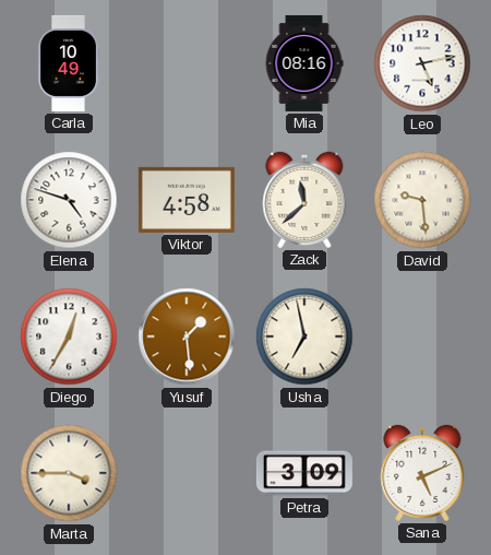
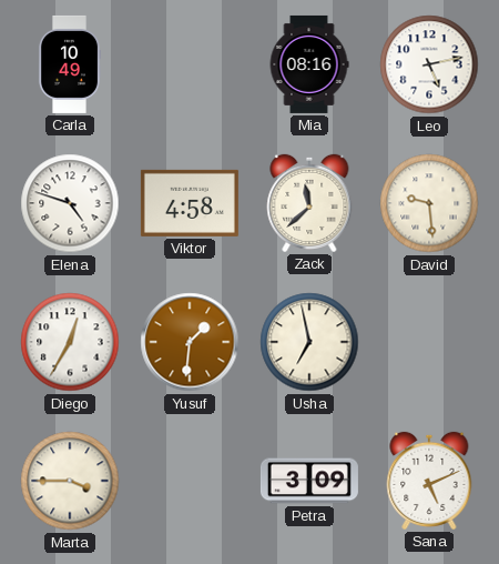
Yusuf: 1:29 -> 1:31 (190, 342)
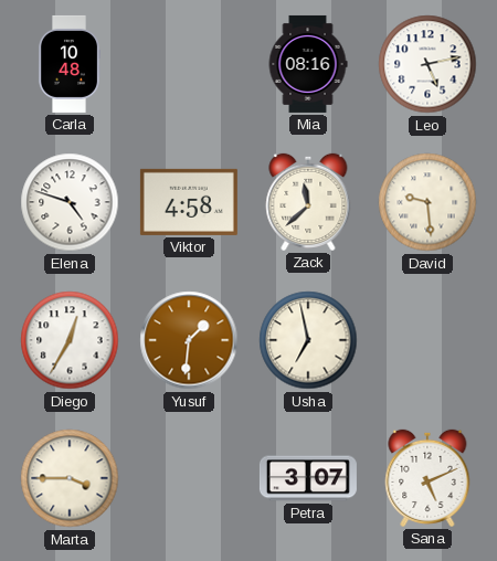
Carla: 10:49 -> 10:48 (68, 64)
Petra: 3:09 -> 3:07 (308, 478)
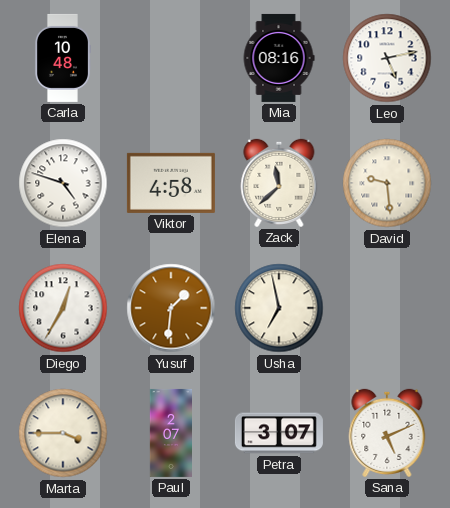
Paul: none -> 2:07 (170, 433)
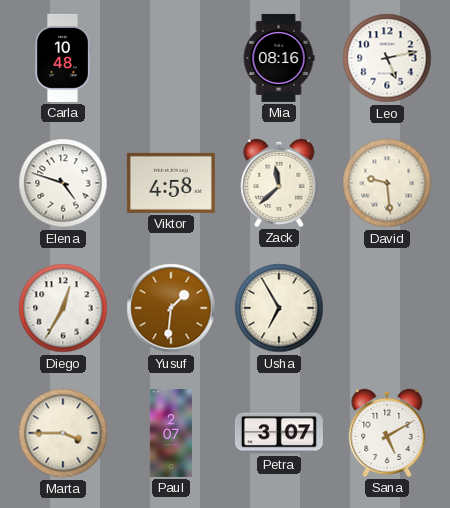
Usha: 6:58 -> 6:55 (279, 308)
Sana: 5:11 -> 5:10 (387, 433)
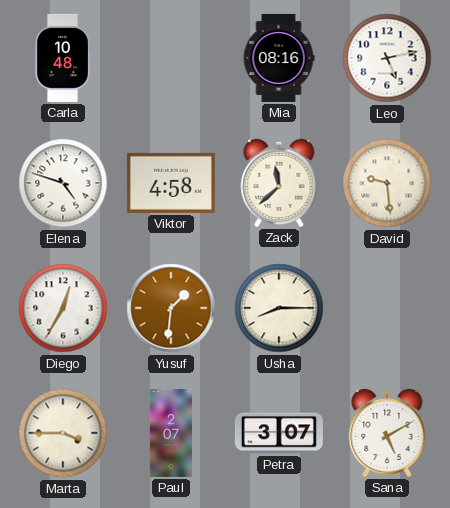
Usha: 6:55 -> 8:15 (279, 308)
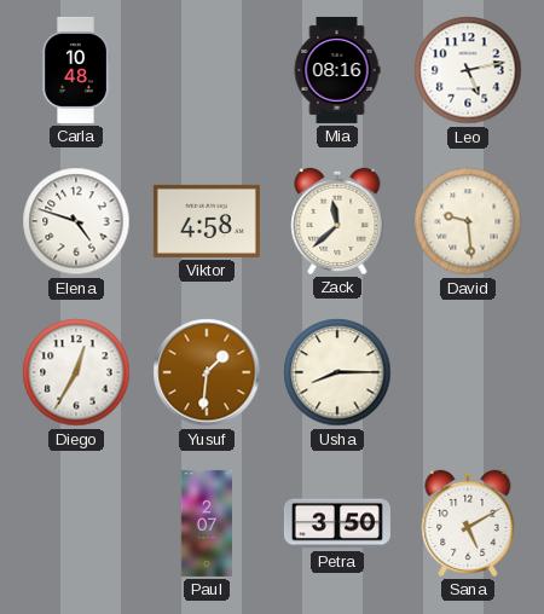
Marta: 3:45 -> none (63, 433)
Petra: 3:07 -> 3:50 (337, 523)
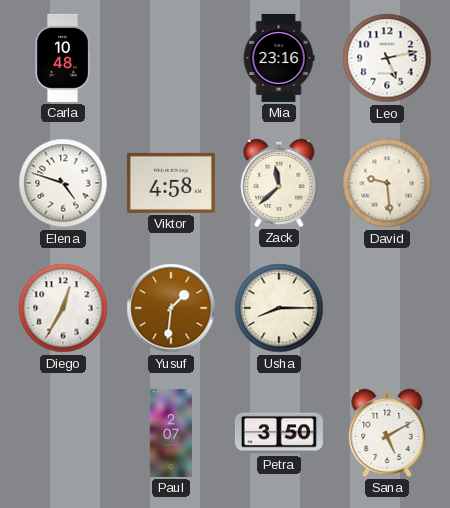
Mia: 08:16 -> 23:16 (279, 58)
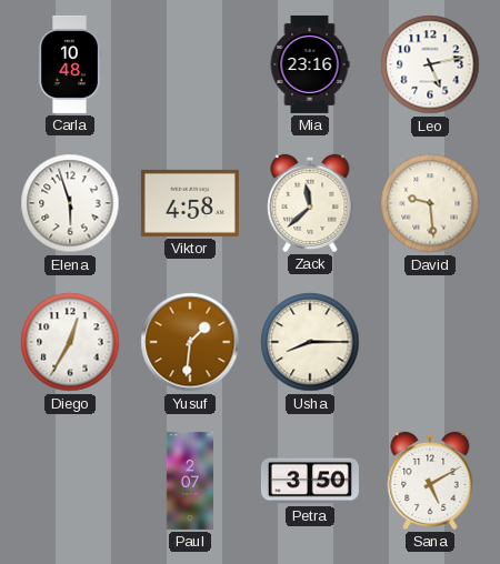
Elena: 4:48 -> 5:57 (70, 203)
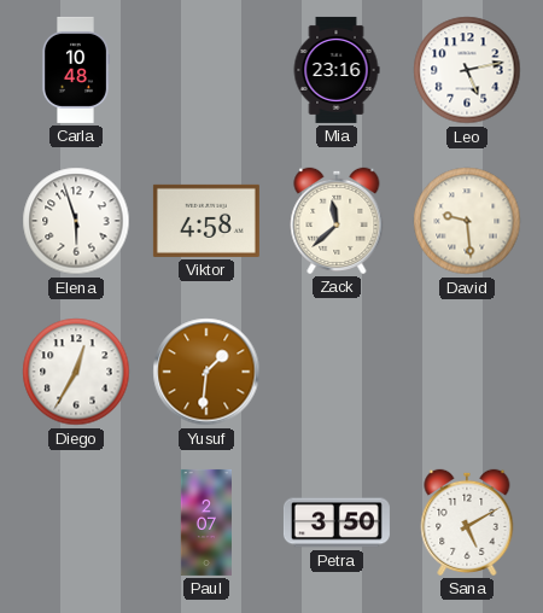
Usha: 8:15 -> none (310, 342)
